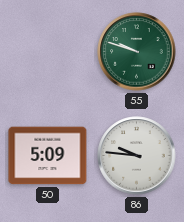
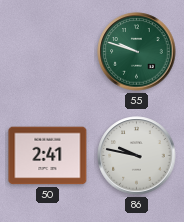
50: 5:09 -> 2:41 (48, 156)
86: 9:46 -> 9:47 (137, 156)
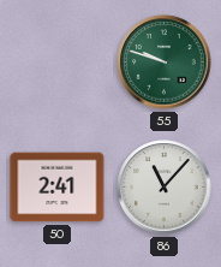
86: 9:47 -> 11:07 (165, 188)
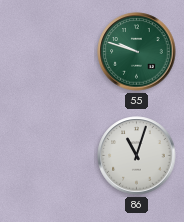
50: 2:41 -> none (58, 188)
86: 11:07 -> 11:03 (137, 156)
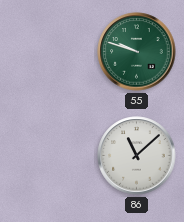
86: 11:03 -> 11:08 (137, 156)
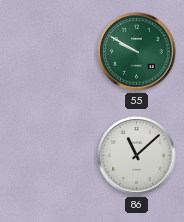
55: 9:48 -> 9:50 (137, 52)
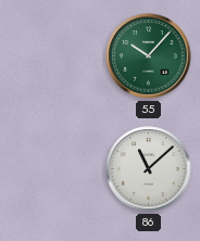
55: 9:50 -> 10:07 (149, 56)
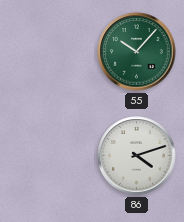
86: 11:08 -> 4:12 (137, 156)
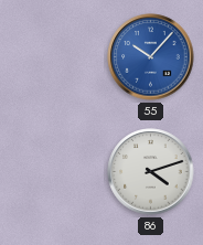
55 dial: green -> blue (151, 57)
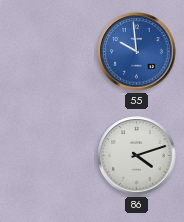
55: 10:07 -> 9:59 (137, 52)
